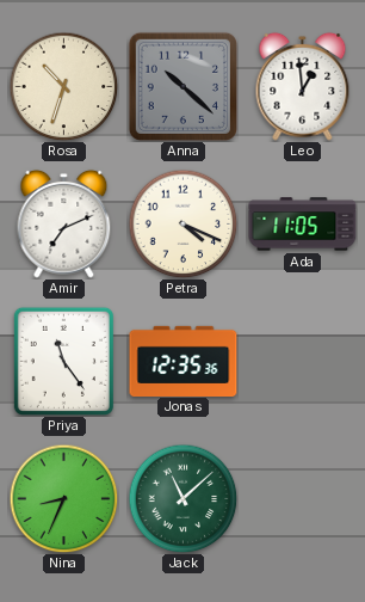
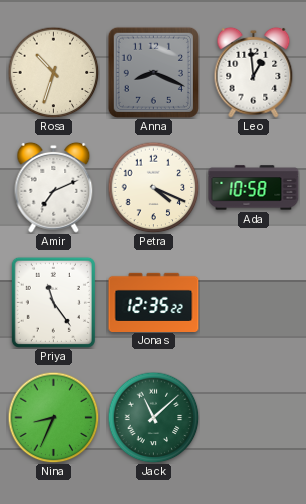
Anna: 10:22 -> 8:19 (153, 72)
Ada: 11:05 -> 10:58 (254, 188)
Jonas: 12:35:36 -> 12:35:22 (154, 302)
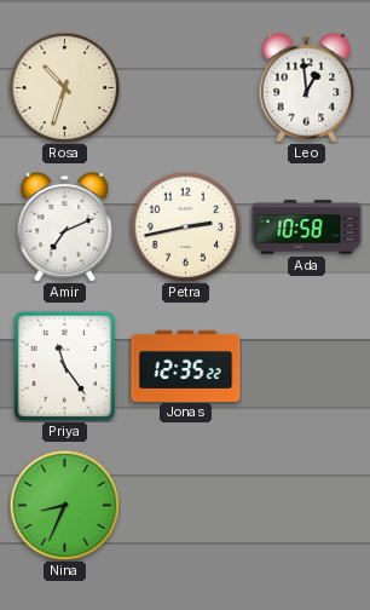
Anna: 8:19 -> none (153, 72)
Petra: 4:19 -> 2:43 (185, 226)
Jack: 11:08 -> none (153, 417)
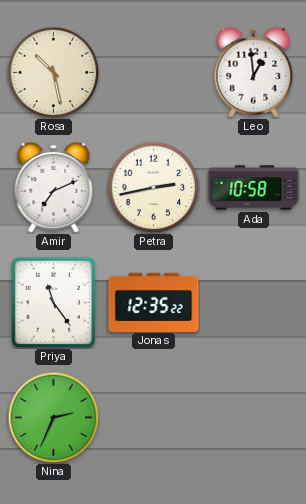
Rosa: 10:33 -> 10:28 (53, 72)
Nina: 8:34 -> 2:34 (53, 417)
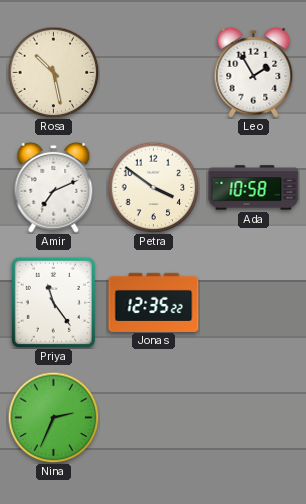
Leo: 12:59 -> 1:55 (254, 72)
Petra: 2:43 -> 3:51 (153, 187)
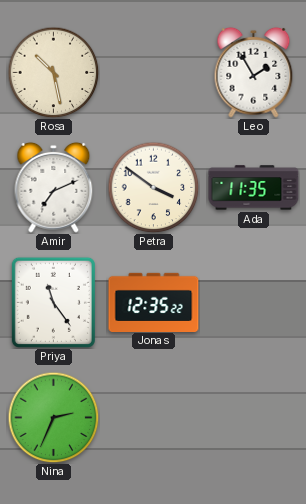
Ada: 10:58 -> 11:35 (254, 188)
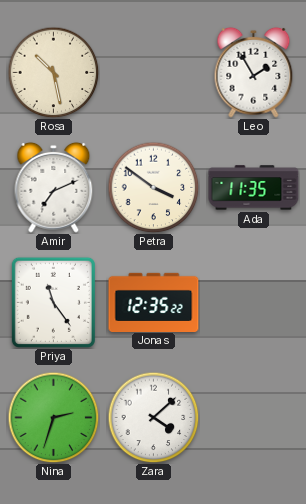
Nina: 2:34 -> 2:33 (53, 417)
Zara: none -> 4:08 (153, 417)
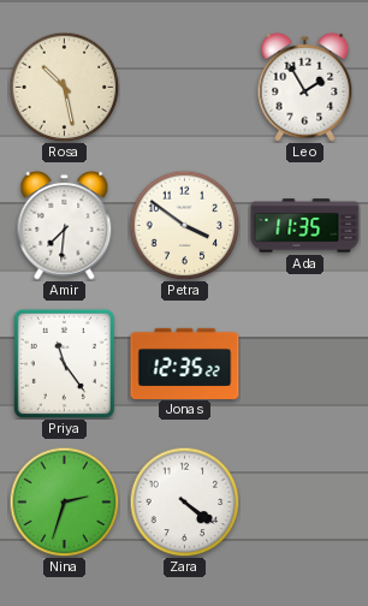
Amir: 7:11 -> 7:31 (65, 225)
Zara: 4:08 -> 4:21 (184, 501)
